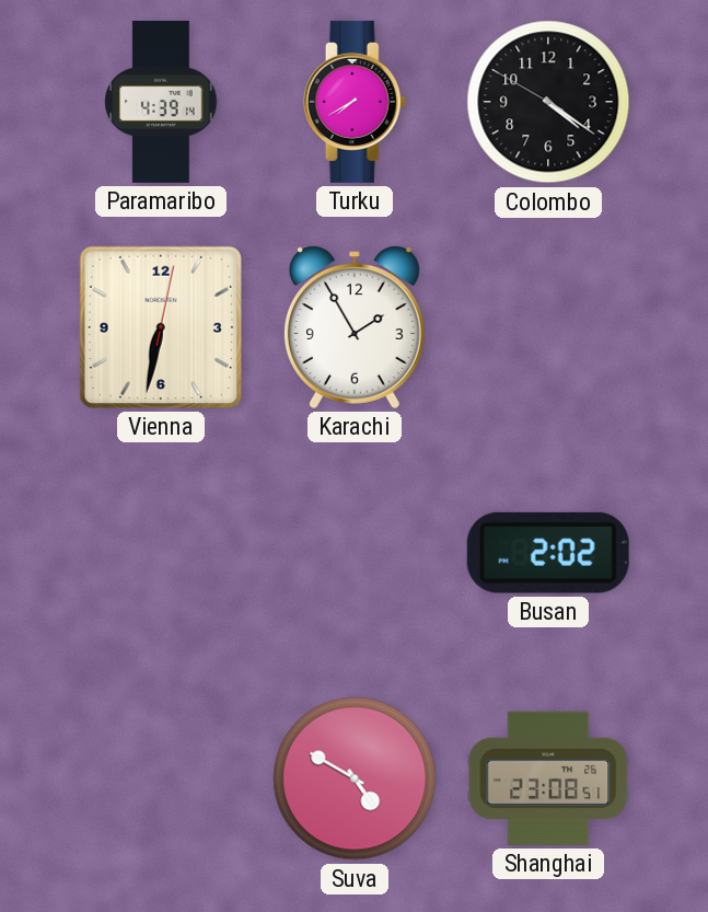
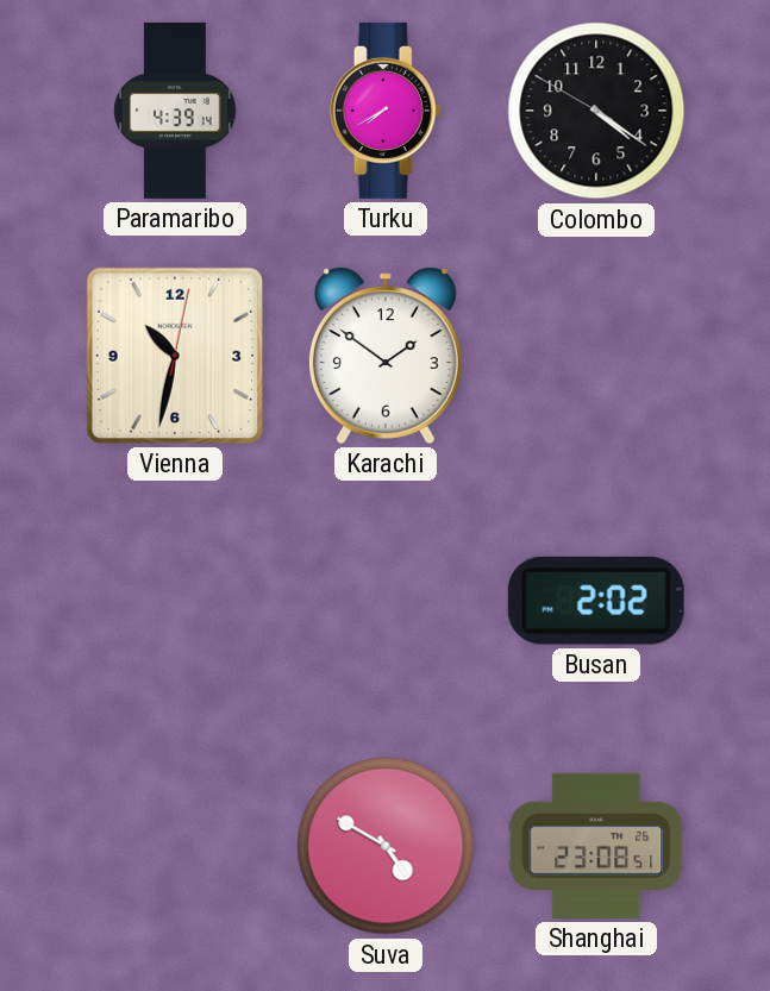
Vienna: 6:32 -> 10:32 (175, 356)
Karachi: 1:55 -> 1:51 (386, 356)
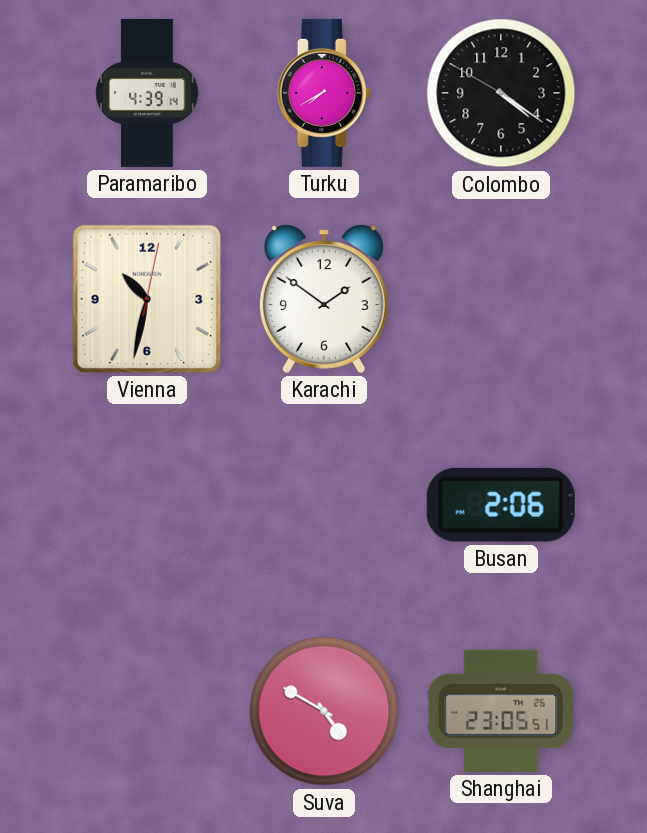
Busan: 2:02 -> 2:06 (501, 505)
Shanghai: 23:08 -> 23:05 (501, 711)
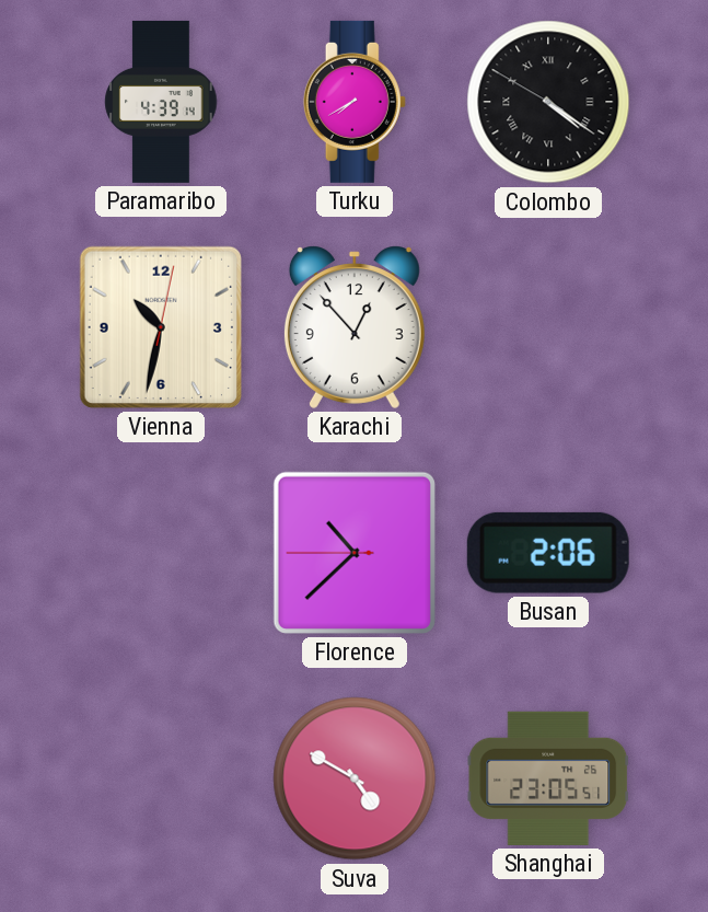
Colombo numerals: Arabic -> Roman (548, 102)
Karachi: 1:51 -> 12:53 (355, 327)
Florence: none -> 10:37 (355, 553)
